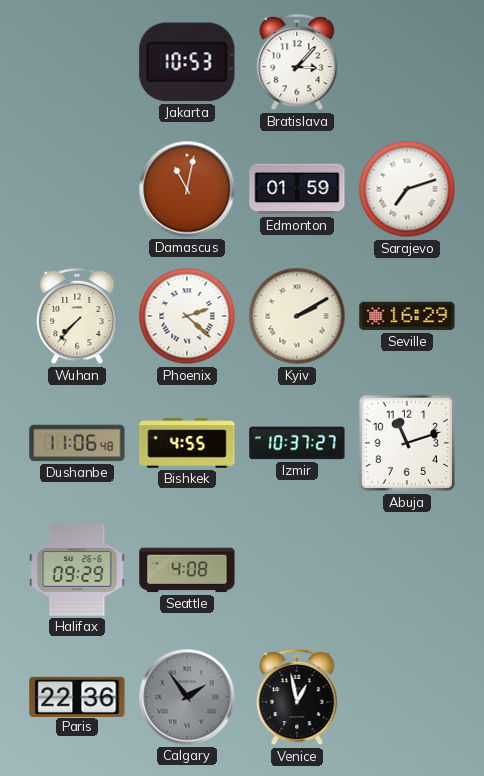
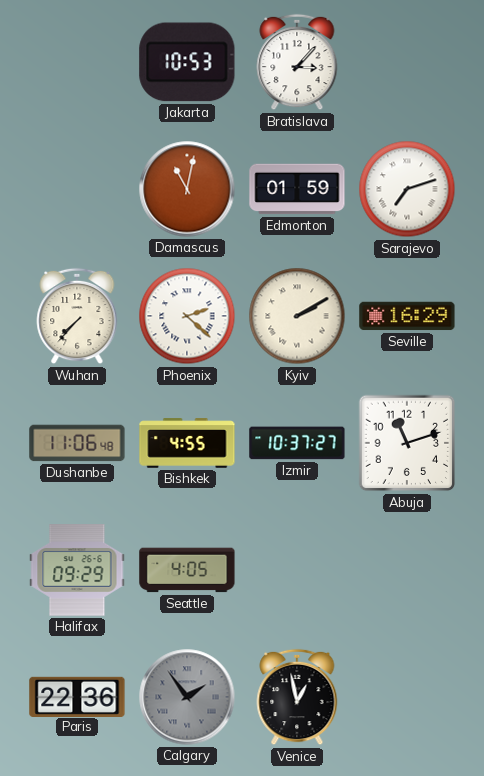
Seattle: 4:08 -> 4:05 (187, 570)
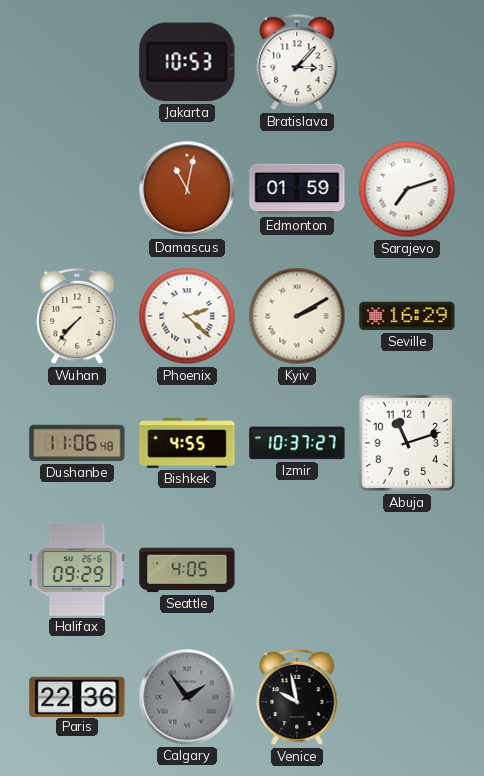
Venice: 12:58 -> 9:58 (297, 697)
